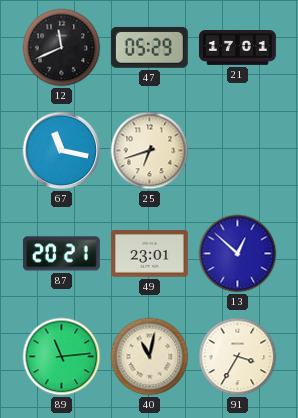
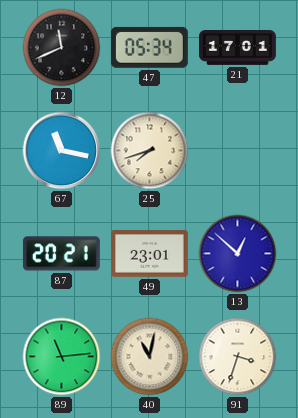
47: 05:29 -> 05:34 (149, 47)
25: 6:42 -> 7:42 (150, 151)
91: 3:35 -> 3:33 (238, 357)
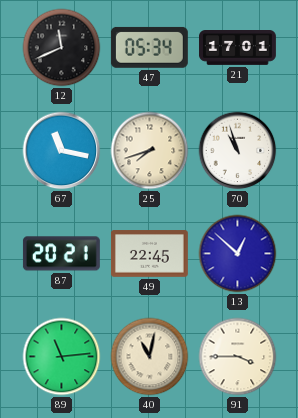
70: none -> 10:57 (238, 151)
49: 23:01 -> 22:45 (149, 254)
91: 3:33 -> 3:45 (238, 357)
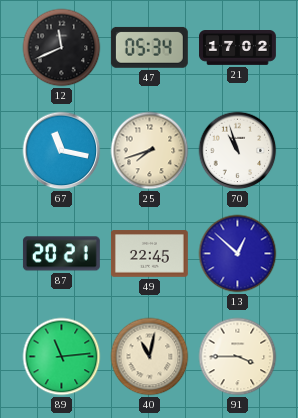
21: 17:01 -> 17:02 (238, 48)
